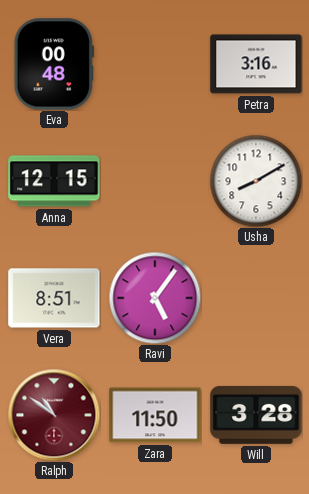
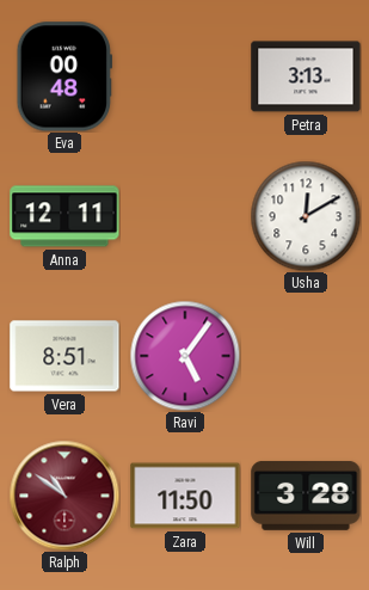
Petra: 3:16 -> 3:13 (306, 76)
Anna: 12:15 -> 12:11 (64, 216)
Usha: 8:10 -> 12:10 (306, 216)
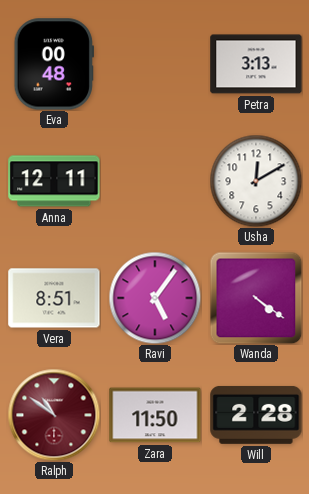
Wanda: none -> 4:21 (256, 298)
Will: 3:28 -> 2:28 (256, 415)
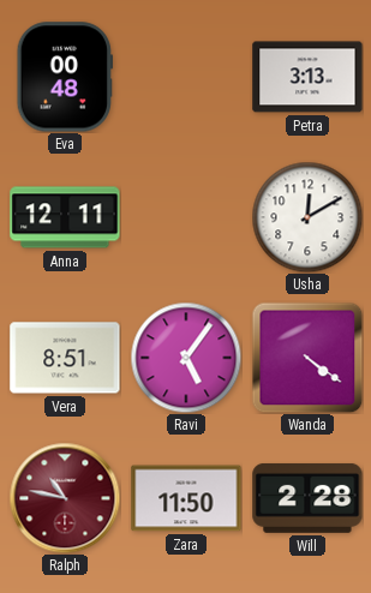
Ralph: 10:51 -> 10:47 (65, 498)
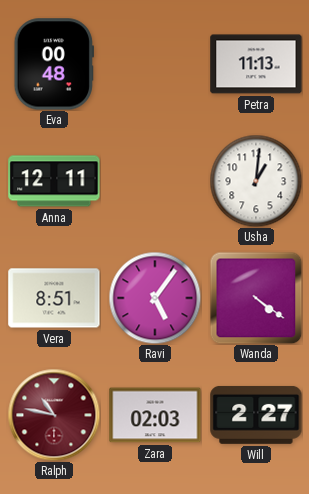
Petra: 3:13 -> 11:13 (256, 64)
Usha: 12:10 -> 1:01 (256, 181)
Zara: 11:50 -> 02:03 (155, 415)
Will: 2:28 -> 2:27 (256, 415)
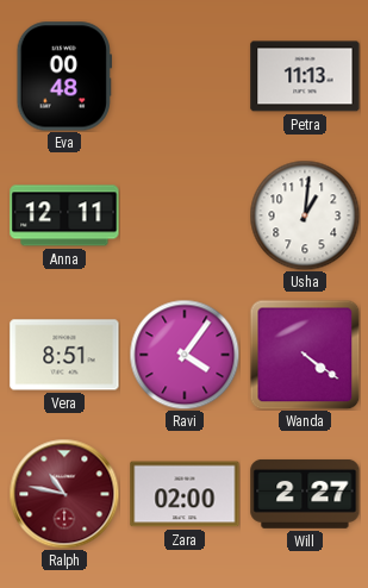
Ravi: 5:06 -> 4:06 (185, 355)
Zara: 02:03 -> 02:00 (185, 494)
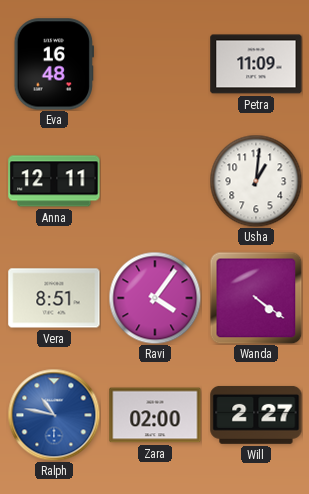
Eva: 00:48 -> 16:48 (53, 64)
Petra: 11:13 -> 11:09 (256, 64)
Ralph dial: burgundy -> blue (54, 415)
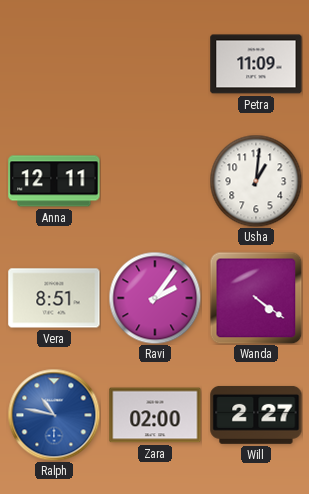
Eva: 16:48 -> none (53, 64)
Ravi: 4:06 -> 2:06 (155, 298)
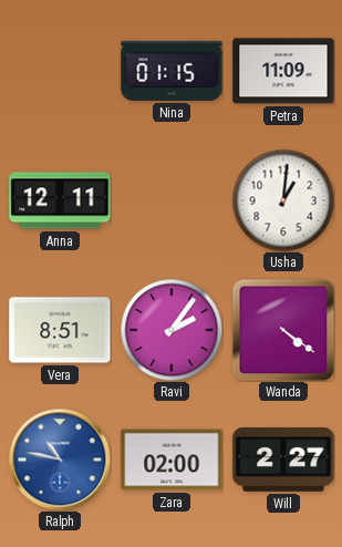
Nina: none -> 01:15 (172, 71)
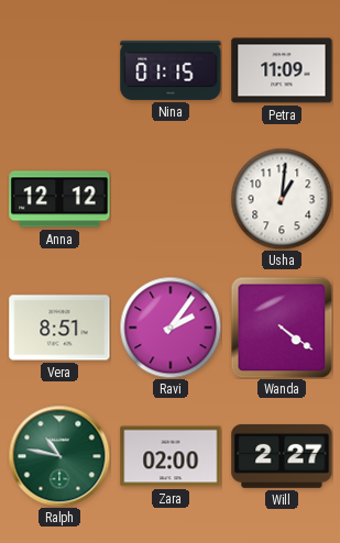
Anna: 12:11 -> 12:12 (59, 199)
Ralph dial: blue -> green (59, 456)
